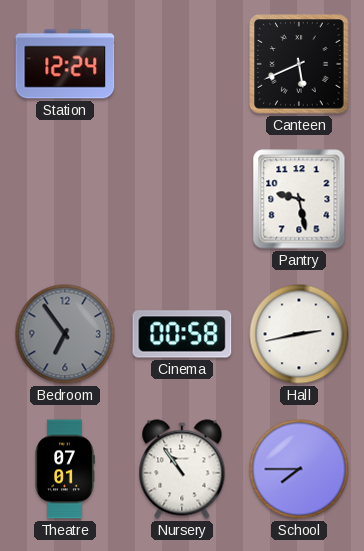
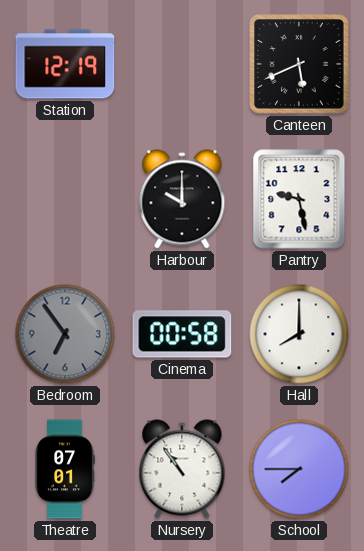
Station: 12:24 -> 12:19 (65, 64)
Harbour: none -> 10:00 (182, 199)
Hall: 2:43 -> 8:00 (299, 334)
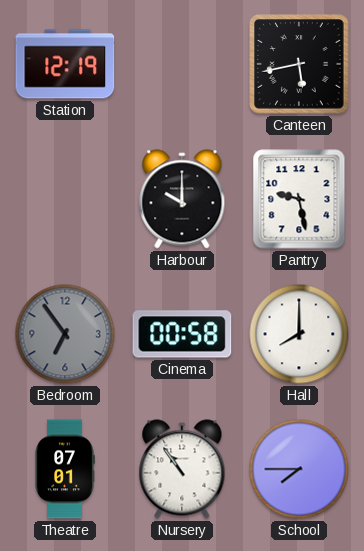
Canteen: 5:41 -> 5:43 (299, 64)
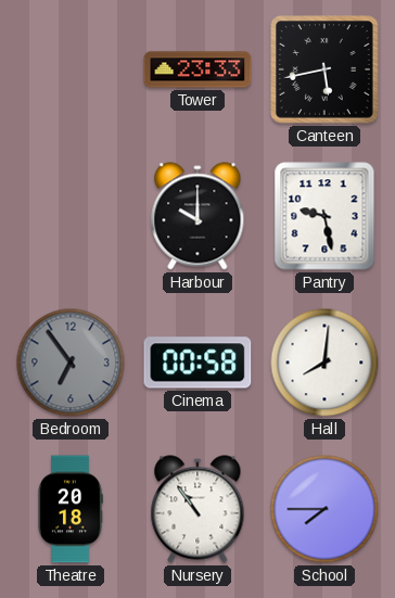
Station: 12:19 -> none (65, 64)
Tower: none -> 23:33 (197, 69)
Hall: 8:00 -> 8:01 (324, 362)
Theatre: 07:01 -> 20:18 (71, 509)
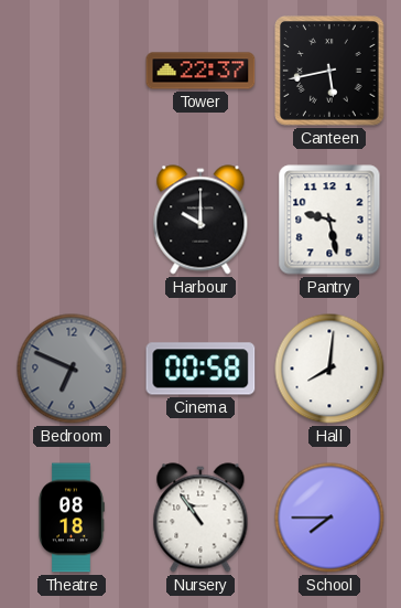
Tower: 23:33 -> 22:37 (201, 71)
Bedroom: 6:54 -> 6:49 (72, 369)
Theatre: 20:18 -> 08:18 (72, 518)
